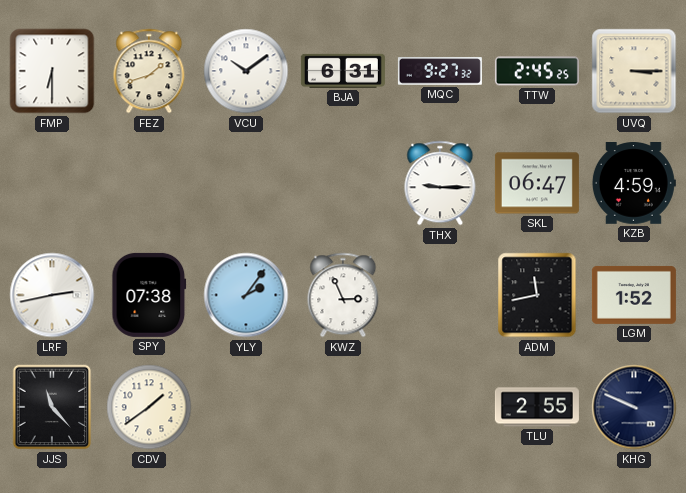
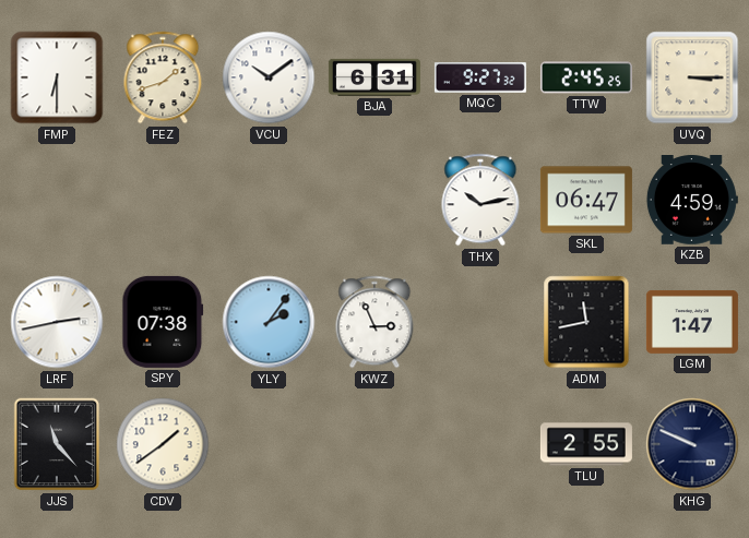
THX: 9:15 -> 10:13 (480, 200)
LGM: 1:52 -> 1:47 (692, 322)
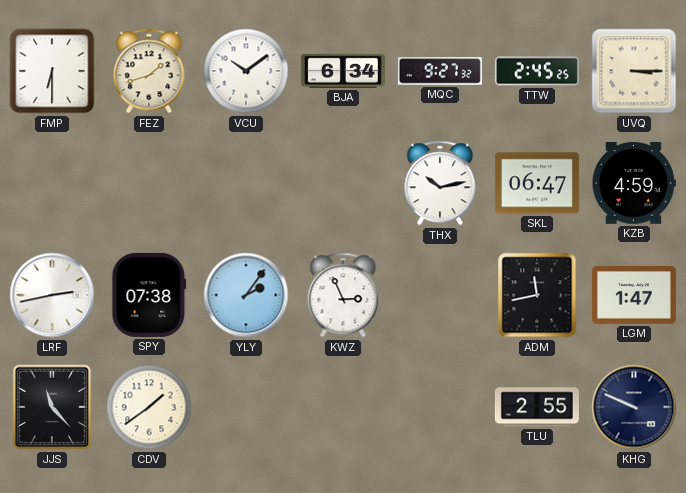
BJA: 6:31 -> 6:34 (343, 71)
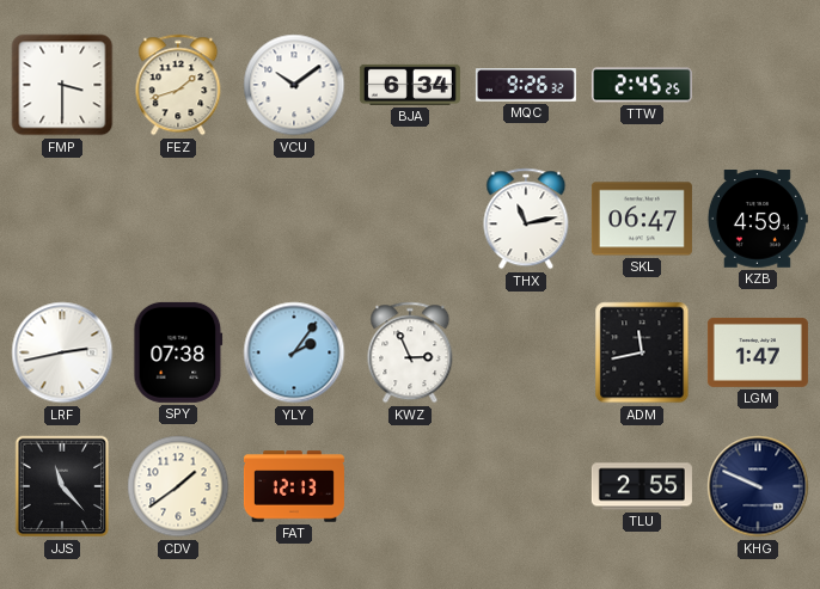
FMP: 6:30 -> 3:30 (62, 85)
MQC: 9:27 -> 9:26 (526, 85)
UVQ: 3:15 -> none (634, 71)
THX: 10:13 -> 11:13 (526, 219)
FAT: none -> 12:13 (294, 486)
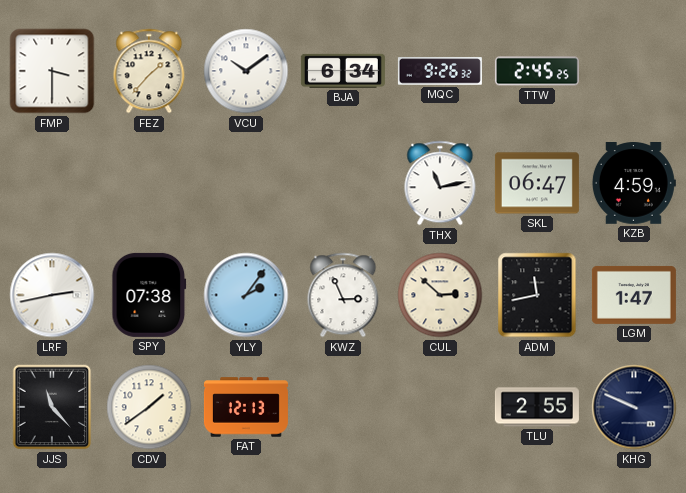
FEZ: 1:42 -> 1:37 (149, 71)
CUL: none -> 2:52 (440, 295)
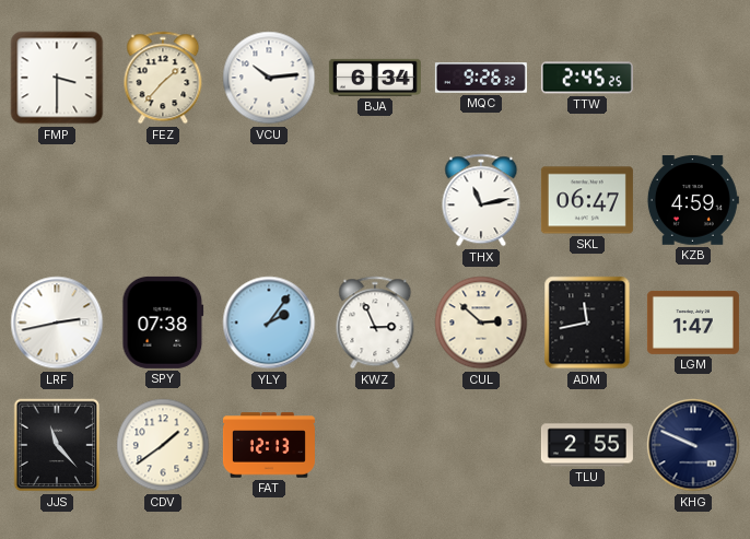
VCU: 10:09 -> 10:14 (269, 78)
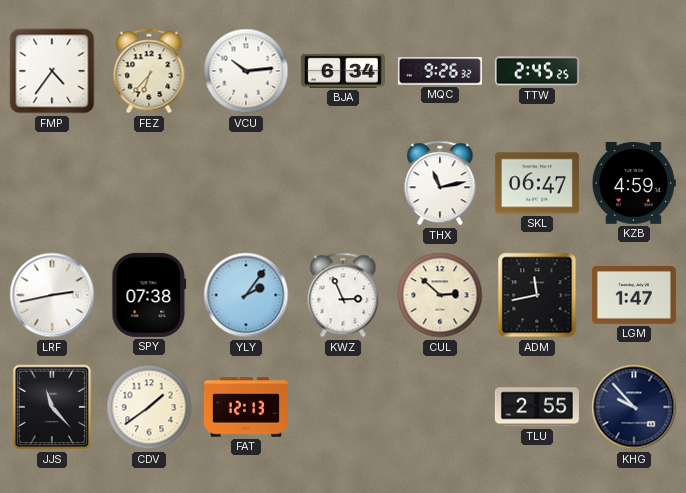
FMP: 3:30 -> 4:36 (52, 71)
FEZ: 1:37 -> 6:37 (149, 71)
KHG: 9:49 -> 9:53 (634, 407)
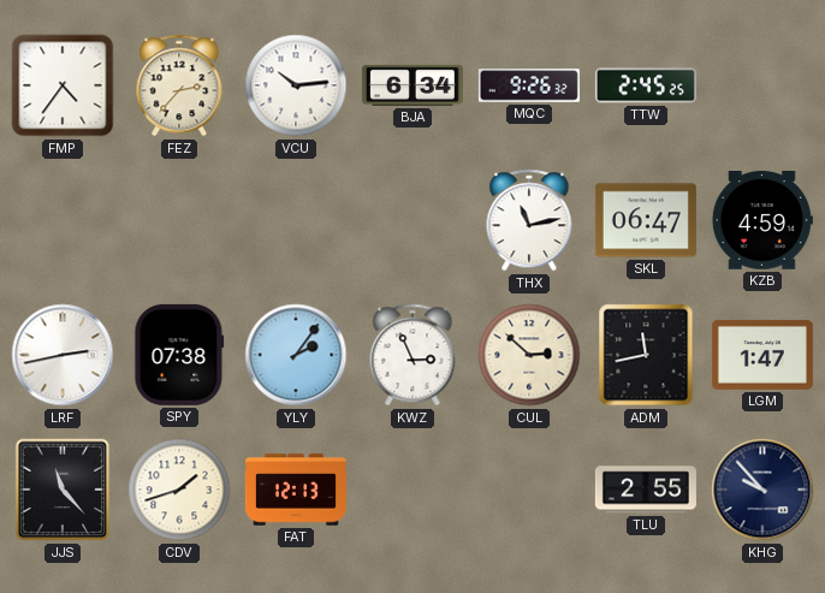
FEZ: 6:37 -> 2:37 (179, 85)
CDV: 1:39 -> 1:42 (179, 490)
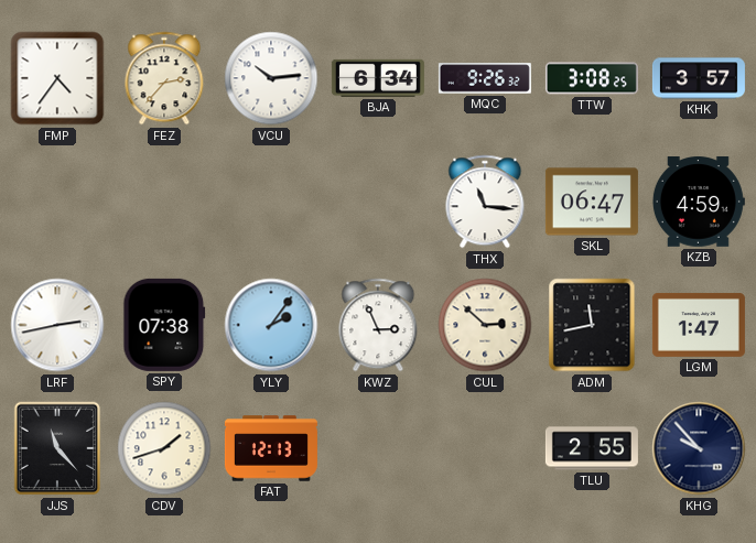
TTW: 2:45 -> 3:08 (592, 78)
KHK: none -> 3:57 (699, 78)
THX: 11:13 -> 11:16 (485, 202)
